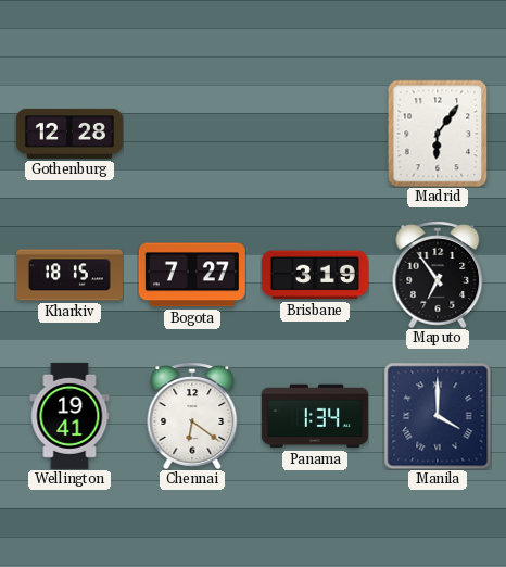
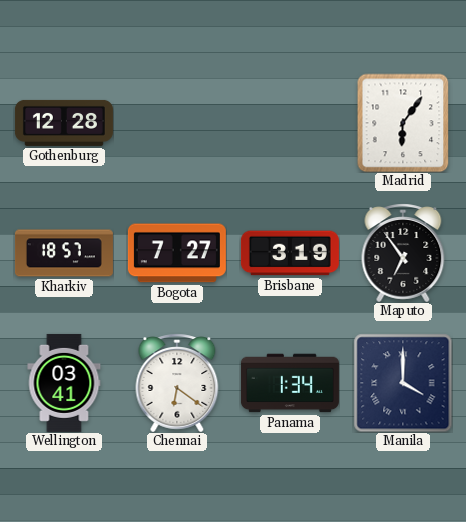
Kharkiv: 18:15 -> 18:57 (64, 253)
Wellington: 19:41 -> 03:41 (64, 383)
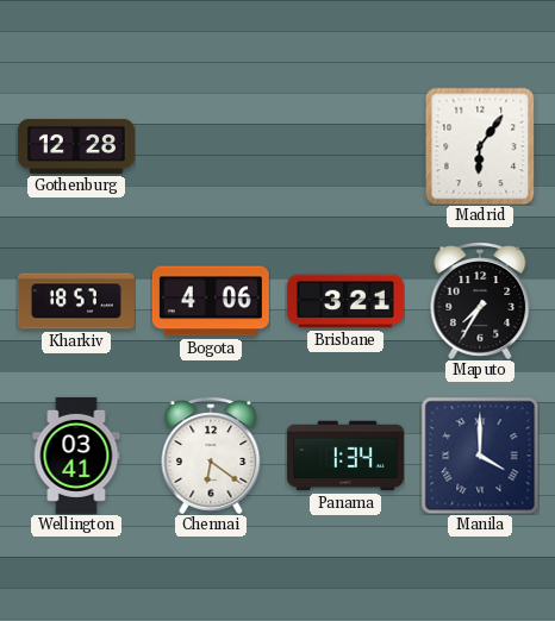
Bogota: 7:27 -> 4:06 (211, 301)
Brisbane: 3:19 -> 3:21 (345, 301)
Maputo: 6:54 -> 7:35 (480, 301)
